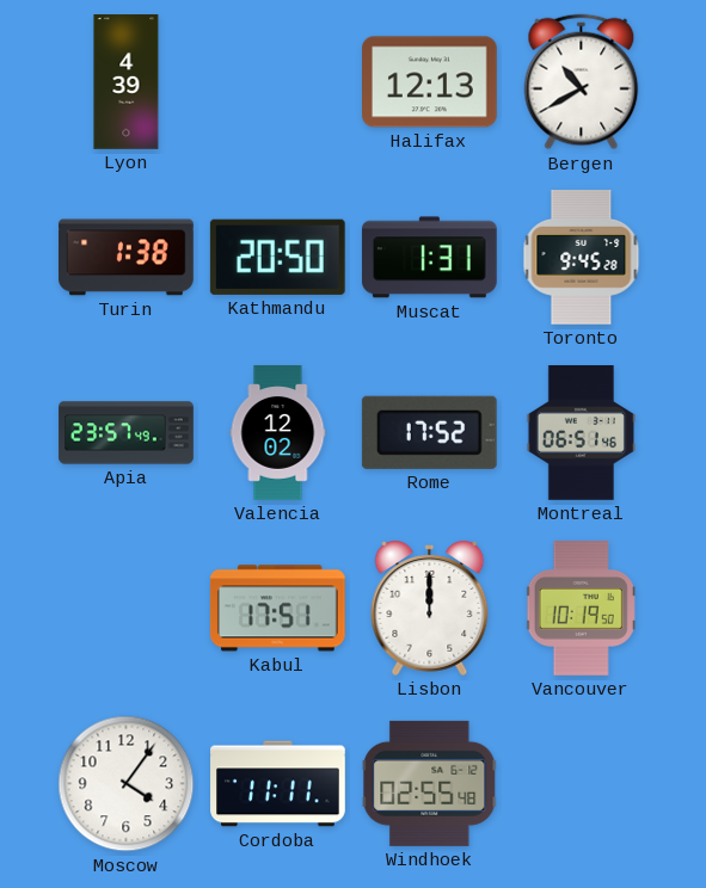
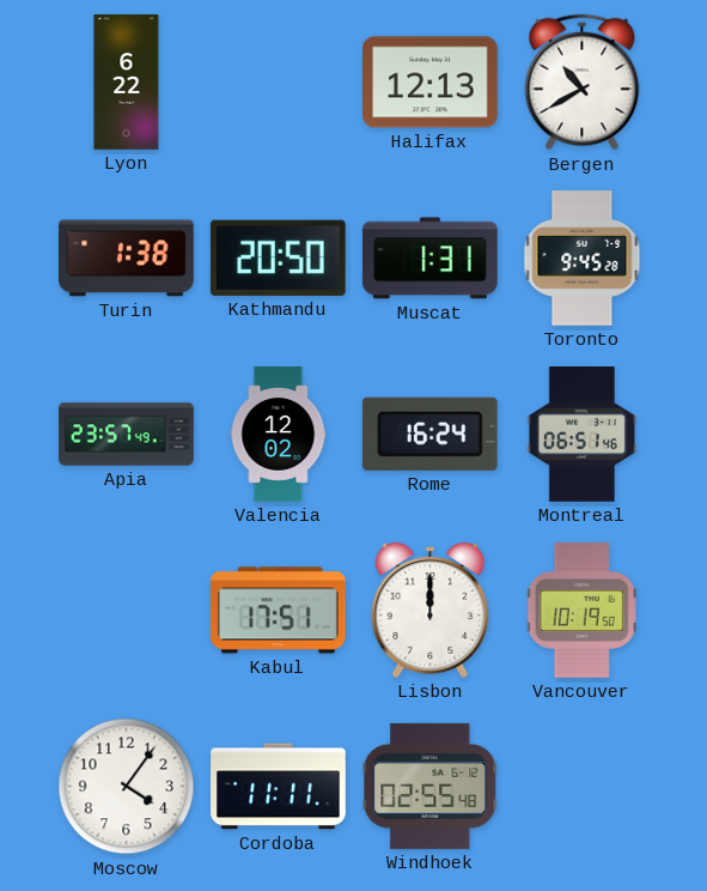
Lyon: 4:39 -> 6:22 (127, 83)
Rome: 17:52 -> 16:24 (429, 434)
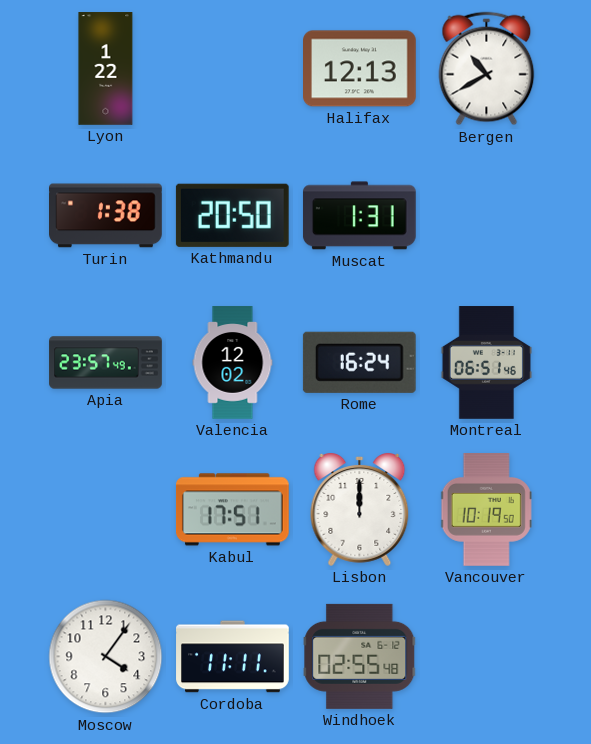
Lyon: 6:22 -> 1:22 (106, 69)
Toronto: 9:45 -> none (583, 259)
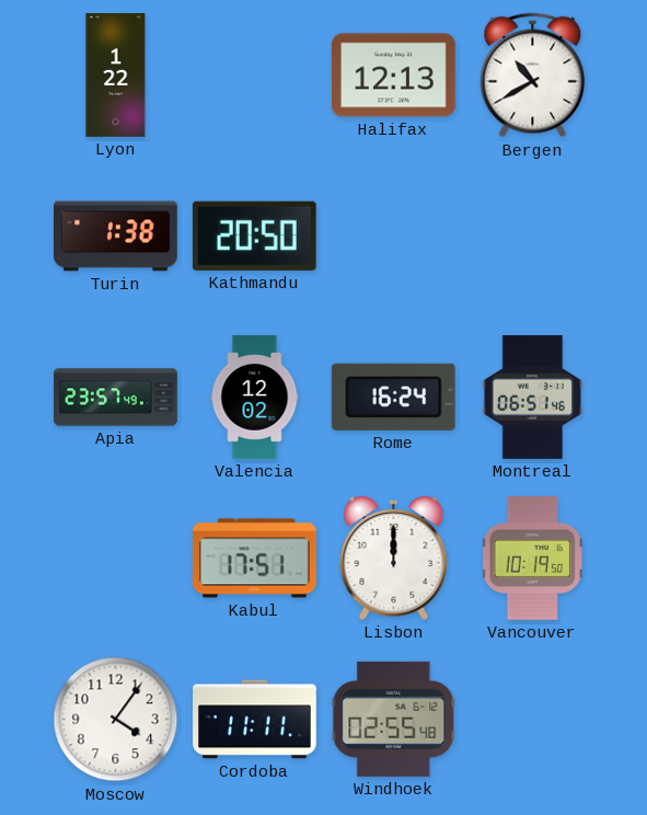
Muscat: 1:31 -> none (360, 216)
